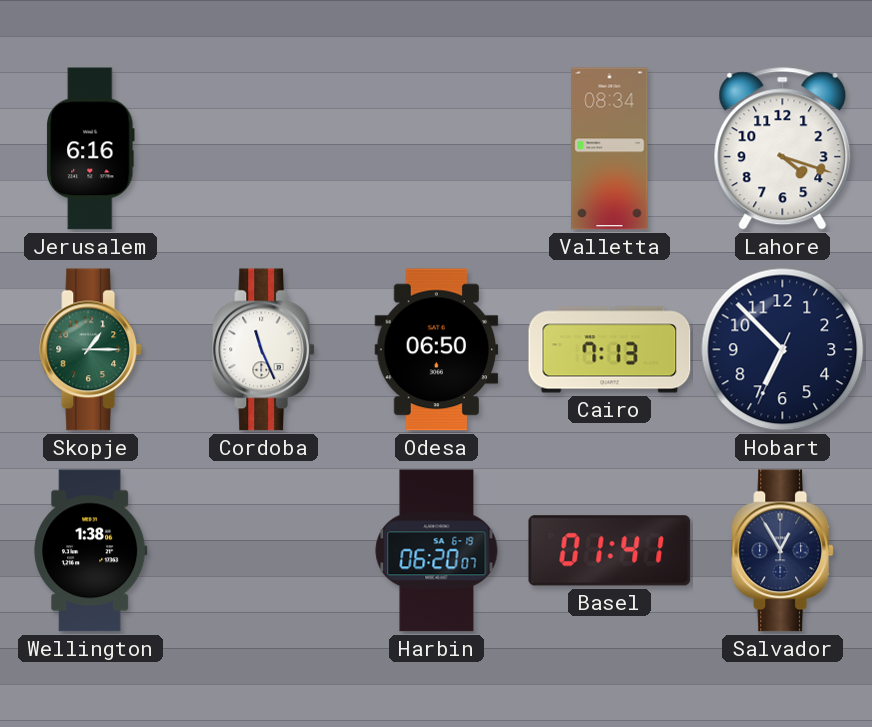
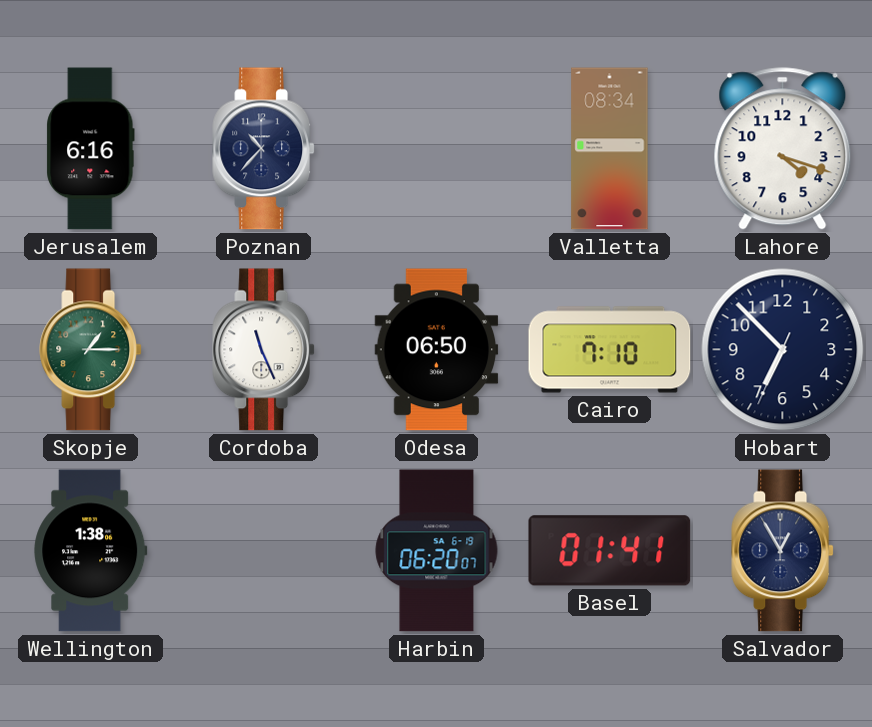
Poznan: none -> 10:37 (264, 149)
Cairo: 7:13 -> 7:10 (610, 350)
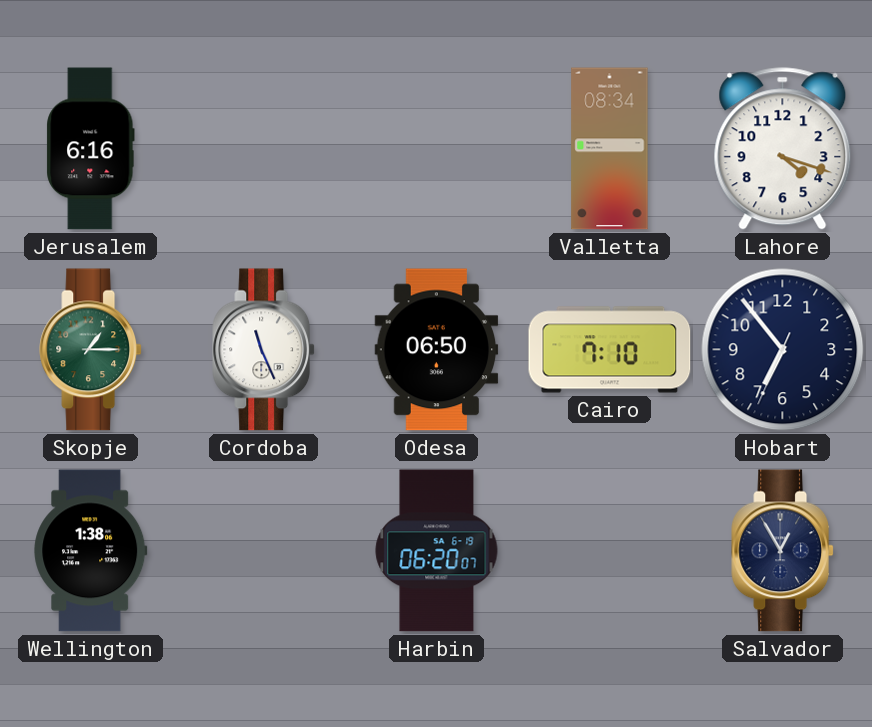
Poznan: 10:37 -> none (264, 149)
Hobart: 6:52 -> 6:53 (783, 350)
Basel: 01:41 -> none (610, 551)
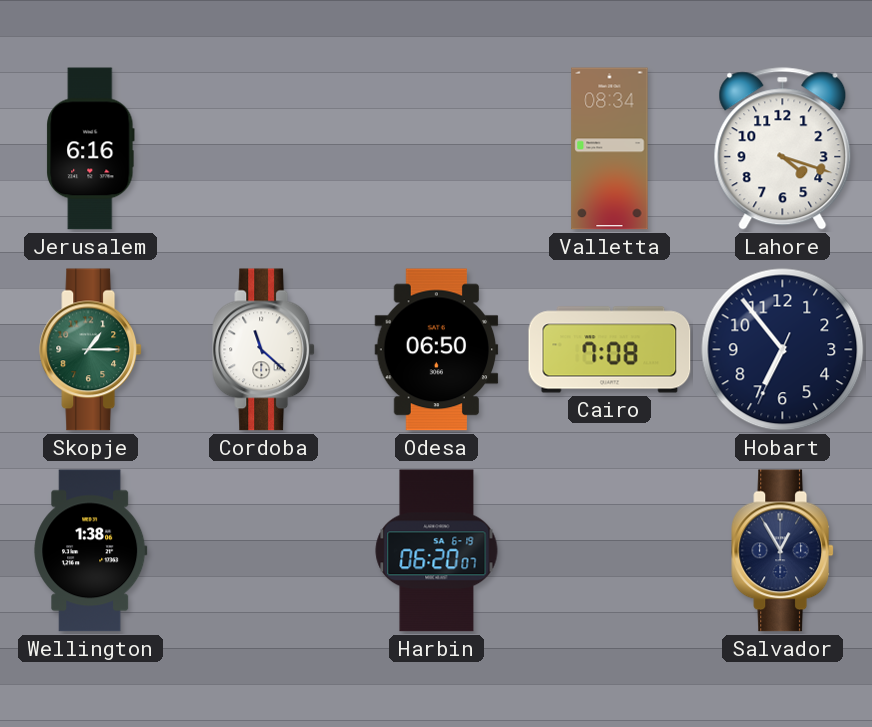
Cordoba: 11:26 -> 11:22 (264, 350)
Cairo: 7:10 -> 7:08 (610, 350)
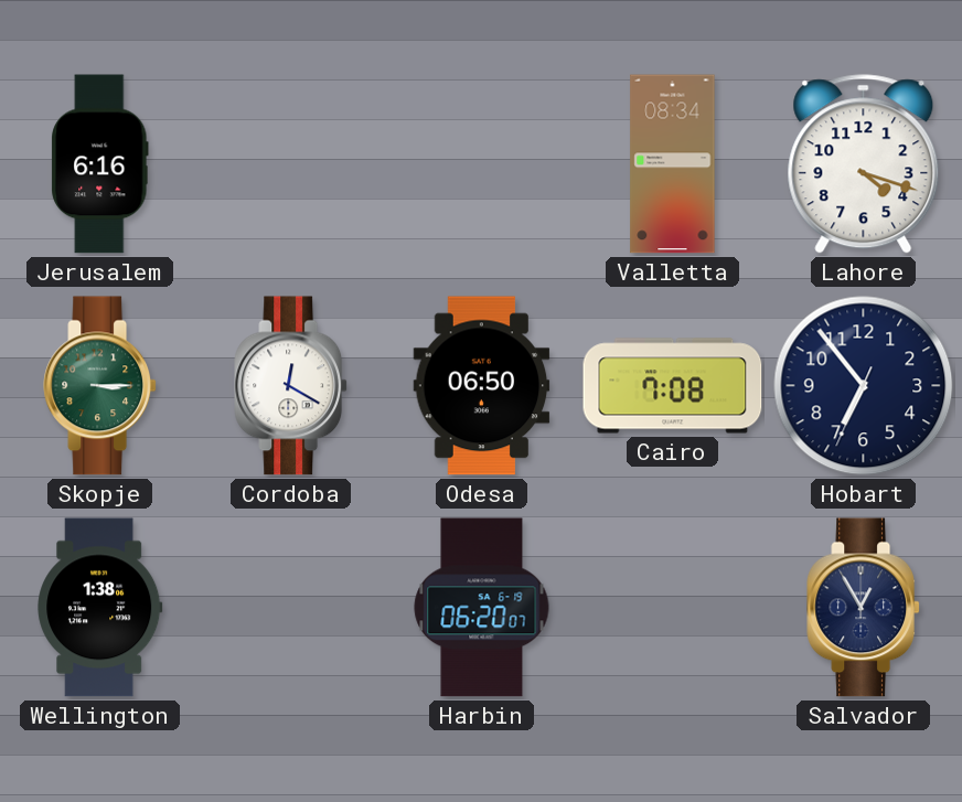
Skopje: 1:15 -> 3:15 (100, 386)
Cordoba: 11:22 -> 12:20 (291, 386)
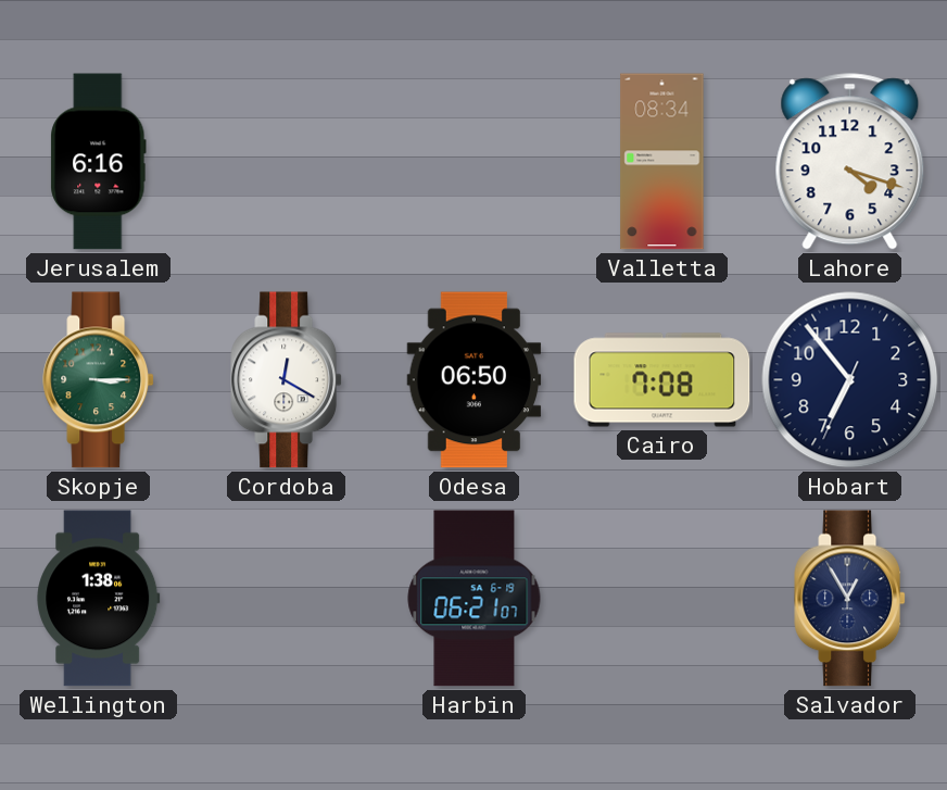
Harbin: 06:20 -> 06:21 (475, 599)
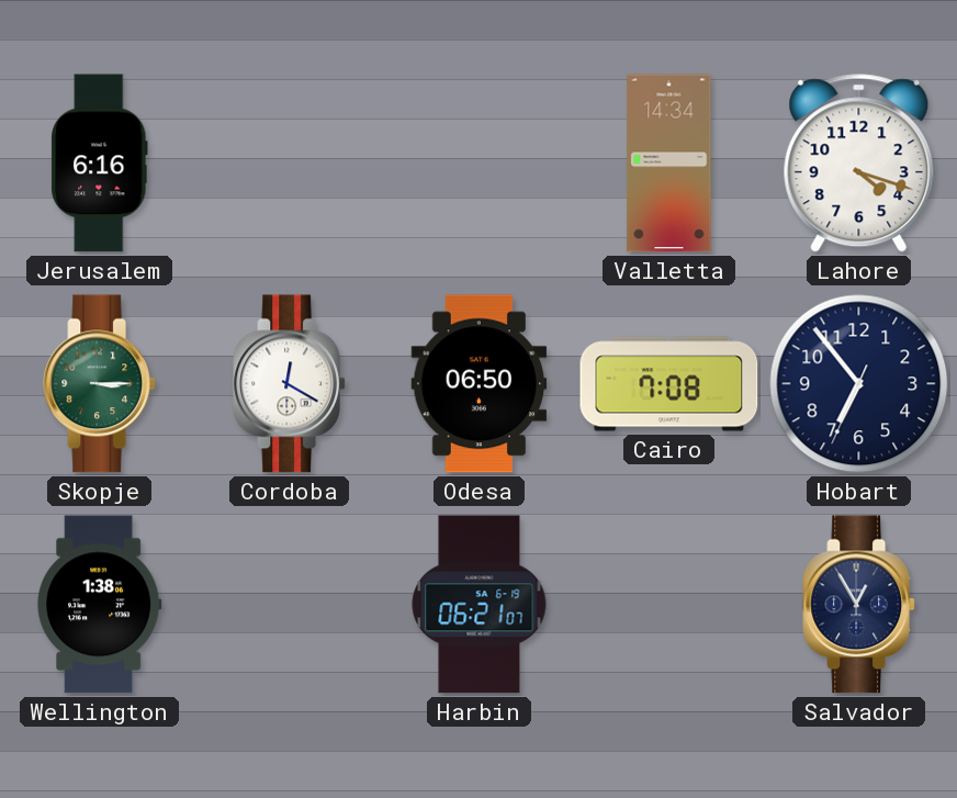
Valletta: 08:34 -> 14:34 (669, 164)
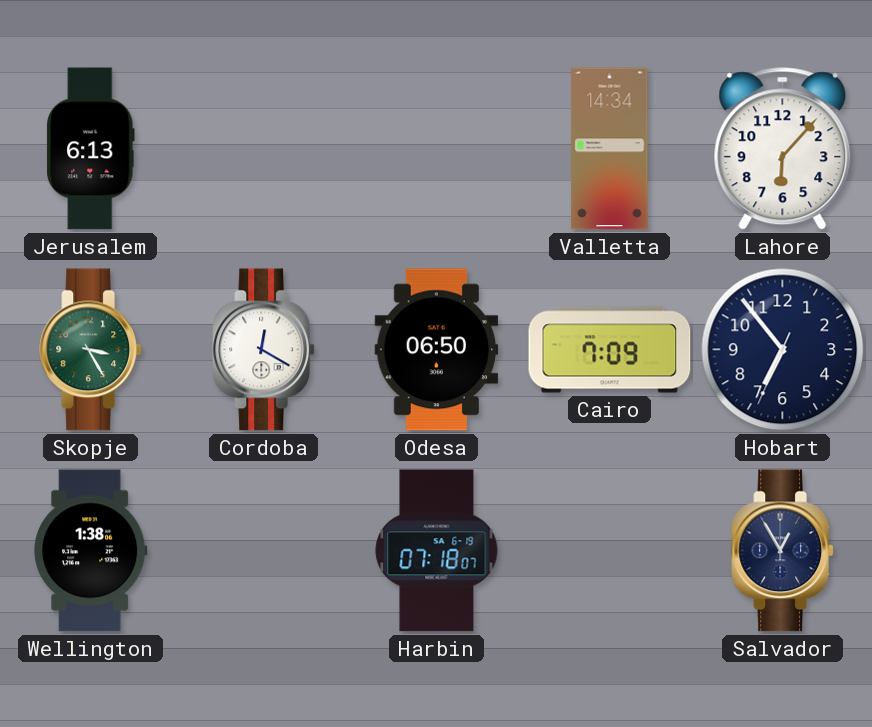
Jerusalem: 6:16 -> 6:13 (91, 149)
Lahore: 4:18 -> 6:07 (783, 149)
Skopje: 3:15 -> 3:25 (91, 350)
Cairo: 7:08 -> 7:09 (610, 350)
Harbin: 06:21 -> 07:18 (437, 551)
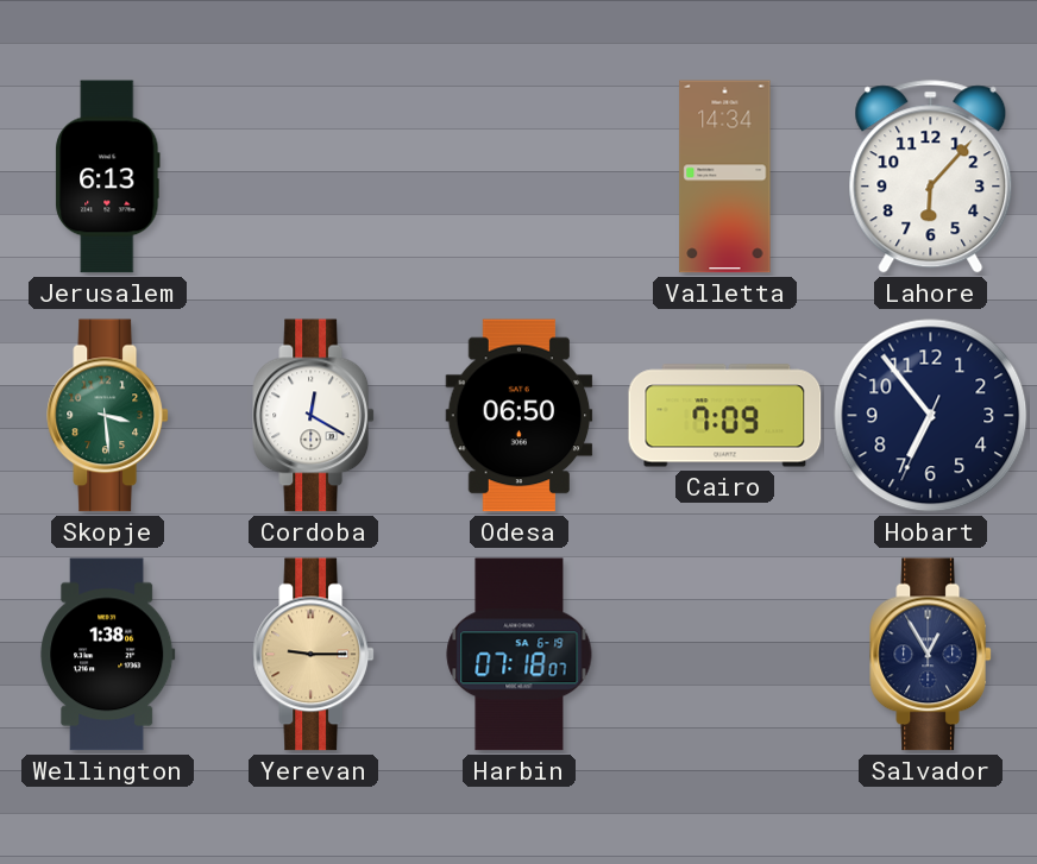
Skopje: 3:25 -> 3:29 (108, 416)
Yerevan: none -> 9:15 (314, 655)
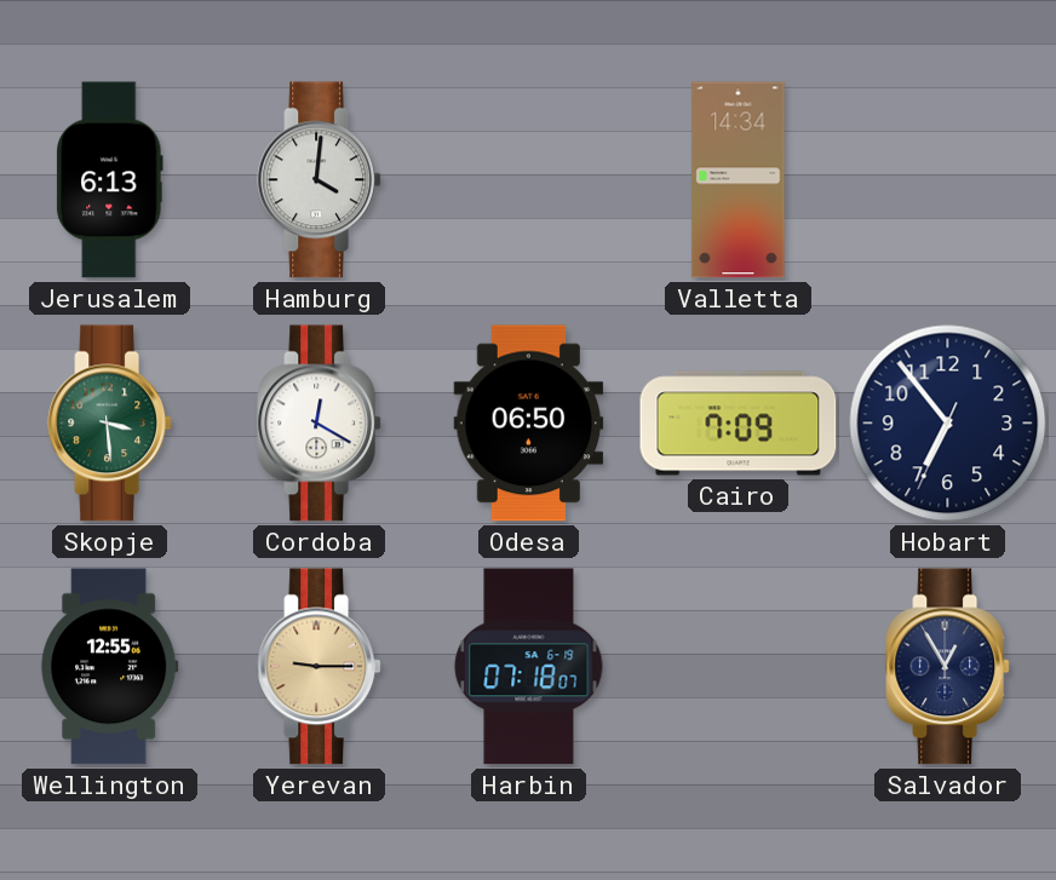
Hamburg: none -> 4:01 (320, 180)
Lahore: 6:07 -> none (931, 177)
Wellington: 1:38 -> 12:55 (110, 667)
